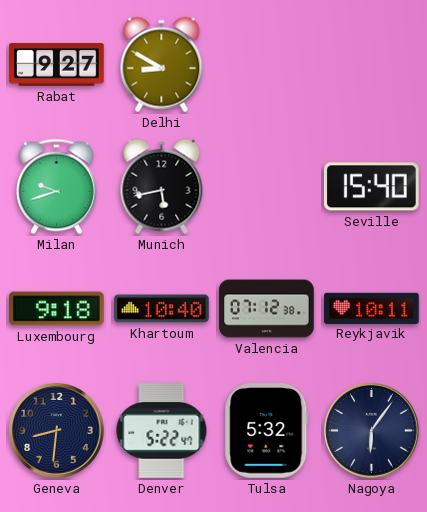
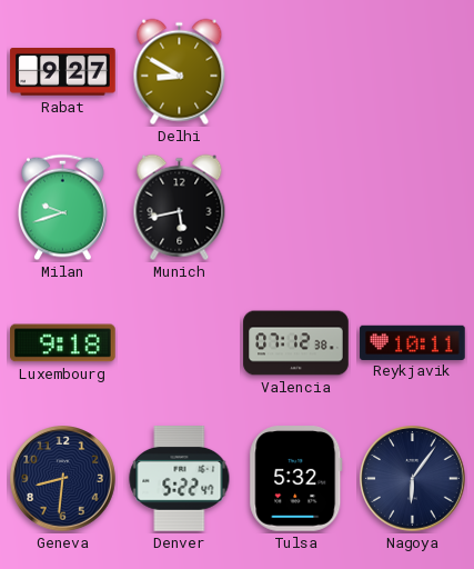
Seville: 15:40 -> none (372, 187)
Khartoum: 10:40 -> none (162, 309)
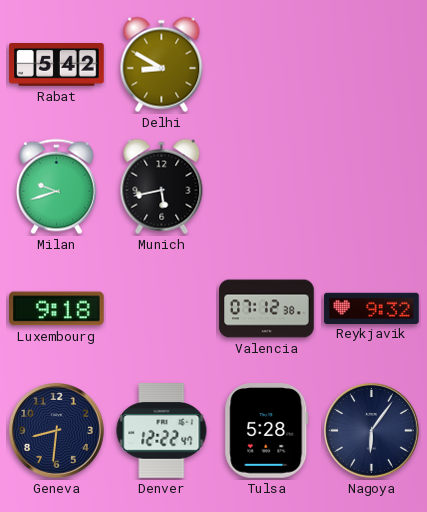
Rabat: 9:27 -> 5:42 (57, 65)
Reykjavik: 10:11 -> 9:32 (372, 308)
Denver: 5:22 -> 12:22 (162, 431)
Tulsa: 5:32 -> 5:28 (267, 431)
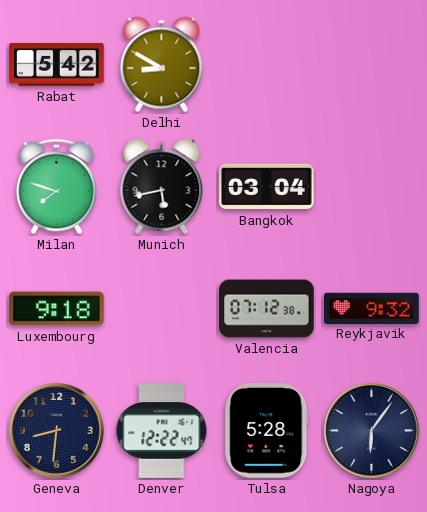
Milan: 9:42 -> 7:48 (57, 187)
Bangkok: none -> 03:04 (267, 187)
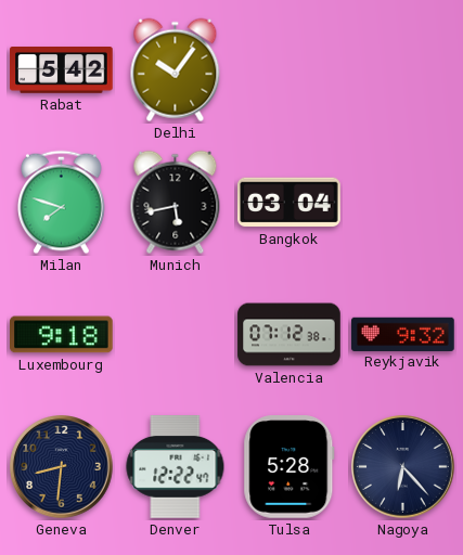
Delhi: 8:50 -> 10:06 (176, 70)
Nagoya: 6:06 -> 6:23 (403, 467)
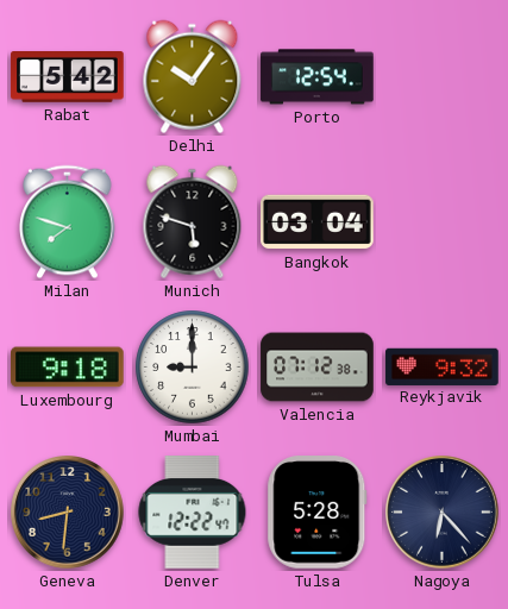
Porto: none -> 12:54 (318, 77)
Munich: 5:43 -> 5:48 (193, 222)
Mumbai: none -> 9:00 (193, 368)
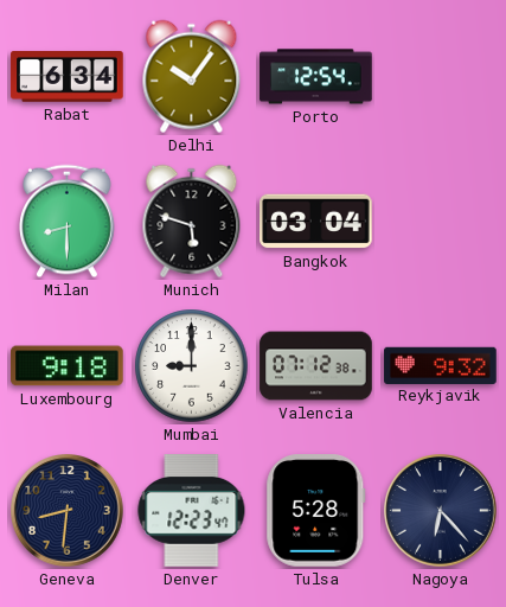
Rabat: 5:42 -> 6:34 (68, 77)
Milan: 7:48 -> 8:30 (68, 222)
Denver: 12:22 -> 12:23 (192, 511)
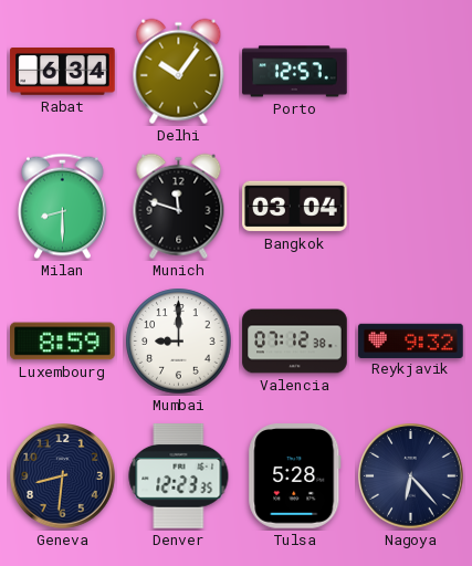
Porto: 12:54 -> 12:57 (295, 72)
Munich: 5:48 -> 11:48 (179, 207)
Luxembourg: 9:18 -> 8:59 (63, 342)
Denver: 12:23:47 -> 12:23:35 (179, 476)
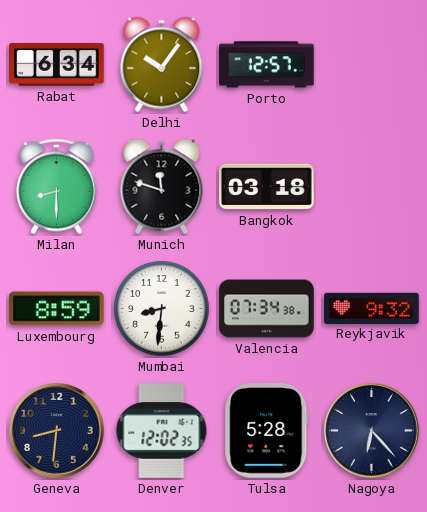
Bangkok: 03:04 -> 03:18 (267, 187)
Mumbai: 9:00 -> 8:31 (162, 309)
Valencia: 07:12 -> 07:34 (267, 309)
Denver: 12:23 -> 12:02 (162, 431)
